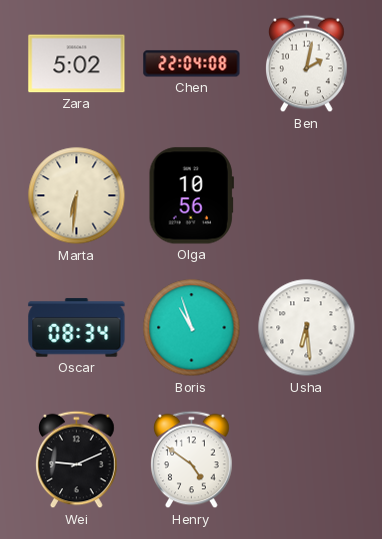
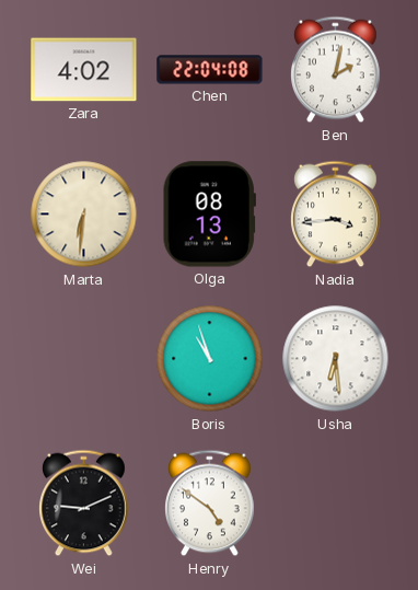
Zara: 5:02 -> 4:02 (84, 70)
Olga: 10:56 -> 08:13 (209, 215)
Nadia: none -> 3:44 (336, 215)
Oscar: 08:34 -> none (77, 328)
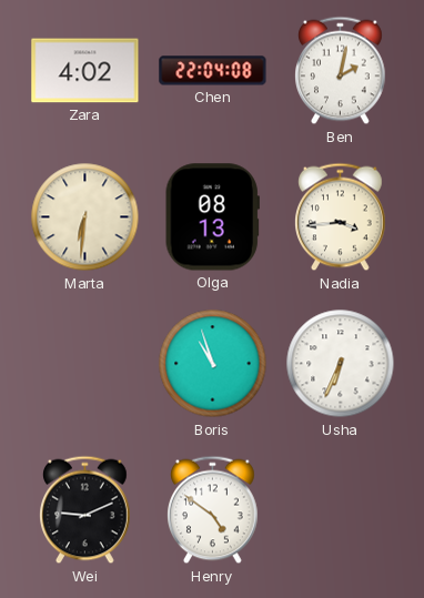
Usha: 6:29 -> 6:34 (341, 364)
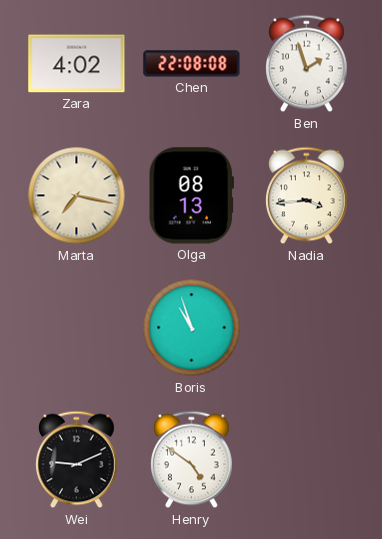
Chen: 22:04 -> 22:08 (192, 64)
Ben: 2:02 -> 1:57 (307, 64)
Marta: 6:31 -> 7:17 (77, 196)
Usha: 6:34 -> none (341, 364)
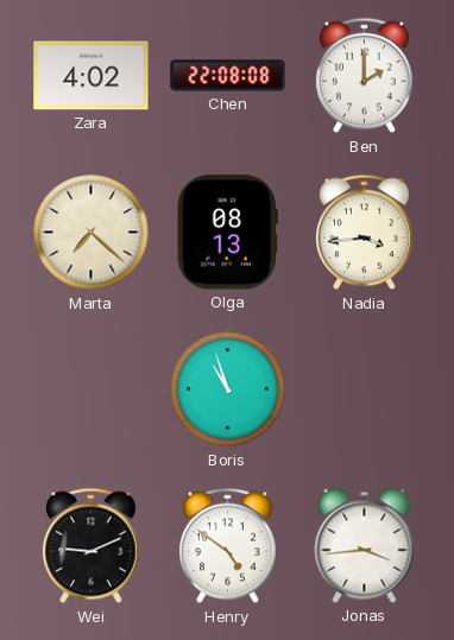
Ben: 1:57 -> 2:00 (365, 76)
Marta: 7:17 -> 7:22 (92, 233)
Jonas: none -> 3:44 (365, 545)
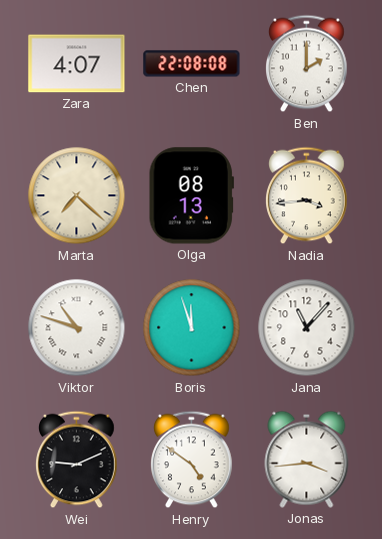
Zara: 4:02 -> 4:07 (77, 64)
Viktor: none -> 10:48 (77, 328)
Boris: 10:57 -> 11:57 (192, 328)
Jana: none -> 11:07 (307, 328)
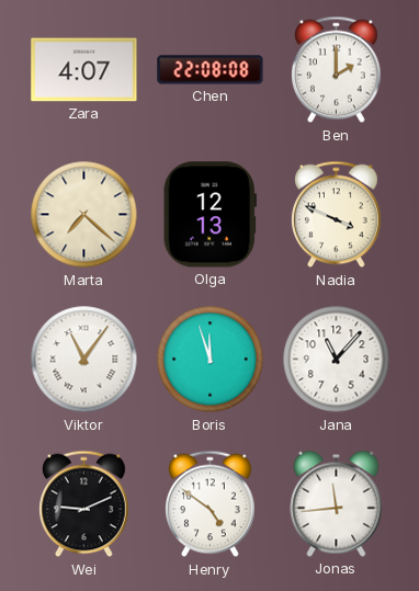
Olga: 08:13 -> 12:13 (209, 215)
Nadia: 3:44 -> 3:49 (337, 215)
Viktor: 10:48 -> 11:06 (84, 360)
Jonas: 3:44 -> 11:44 (337, 503)
